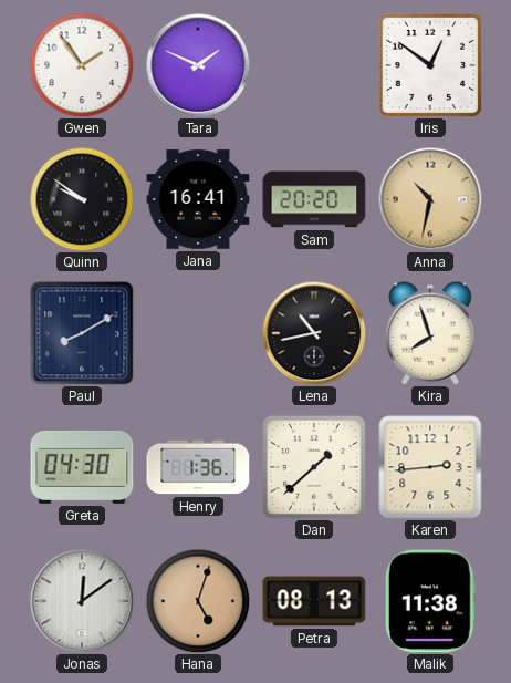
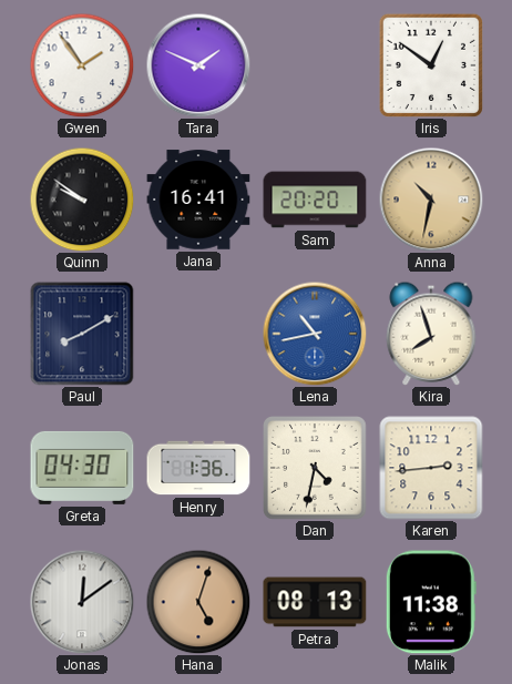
Lena dial: black -> blue (315, 334)
Dan: 1:38 -> 4:32 (315, 468)
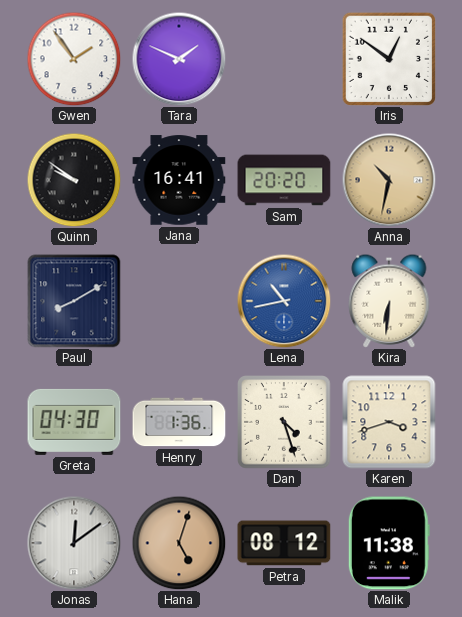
Kira: 7:57 -> 6:31 (389, 301)
Dan: 4:32 -> 4:27 (284, 422)
Karen: 2:44 -> 3:42 (389, 422)
Petra: 08:13 -> 08:12 (284, 543)
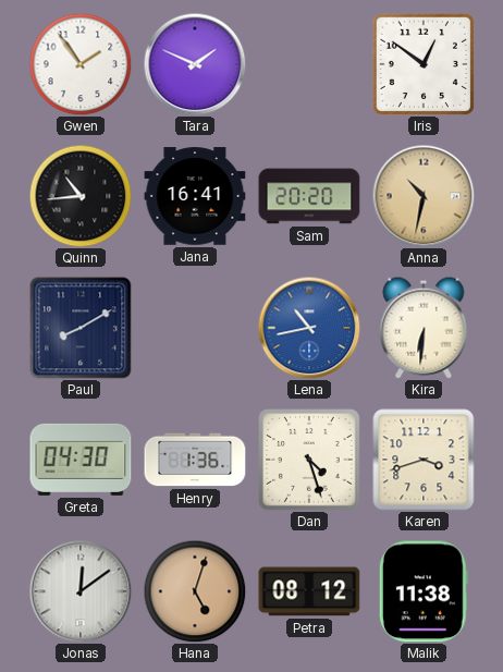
Quinn: 9:51 -> 10:44 (81, 196)
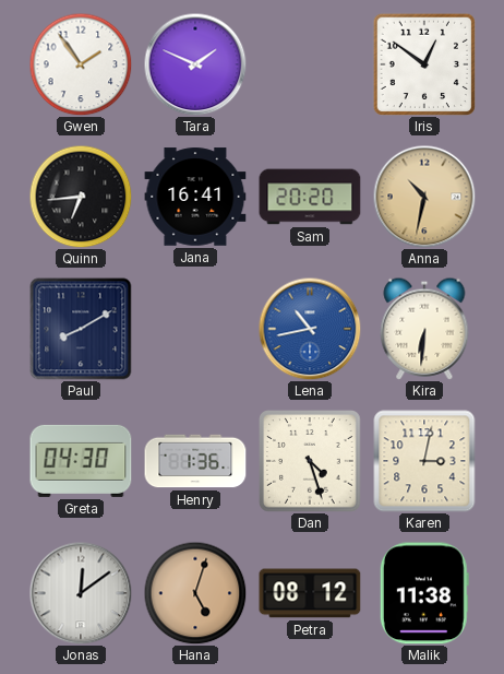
Quinn: 10:44 -> 6:44 (81, 197)
Karen: 3:42 -> 3:02 (424, 461)
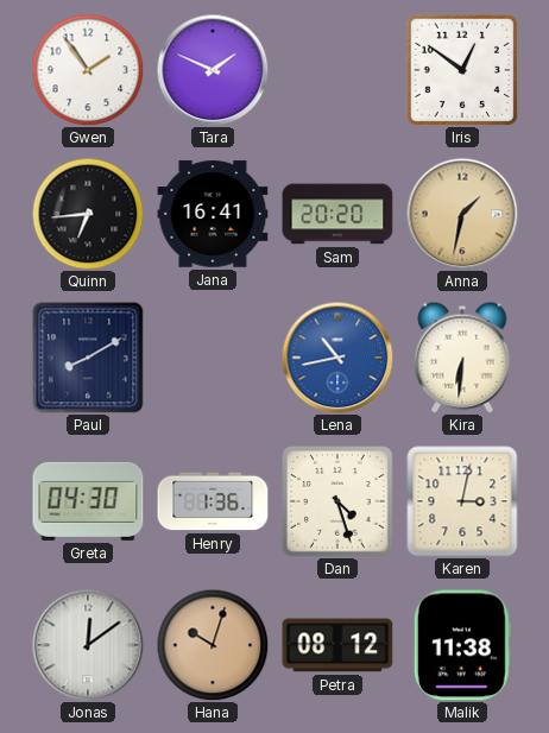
Anna: 10:32 -> 1:32 (462, 214)
Hana: 5:03 -> 10:03 (213, 645)
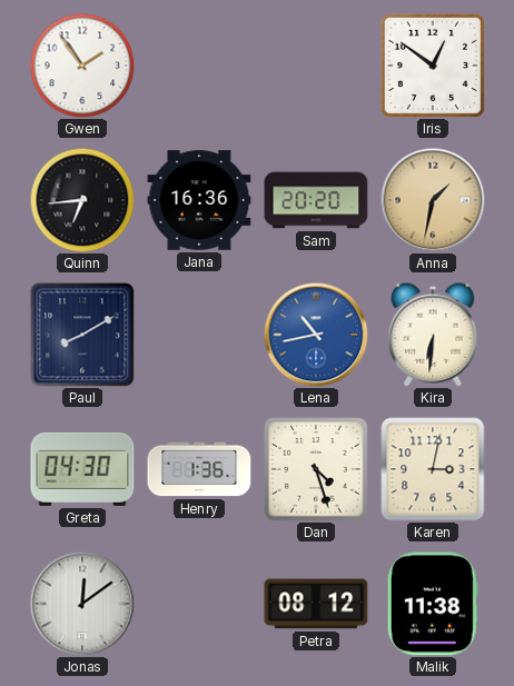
Tara: 1:49 -> none (213, 70)
Jana: 16:41 -> 16:36 (199, 200)
Hana: 10:03 -> none (213, 645)
